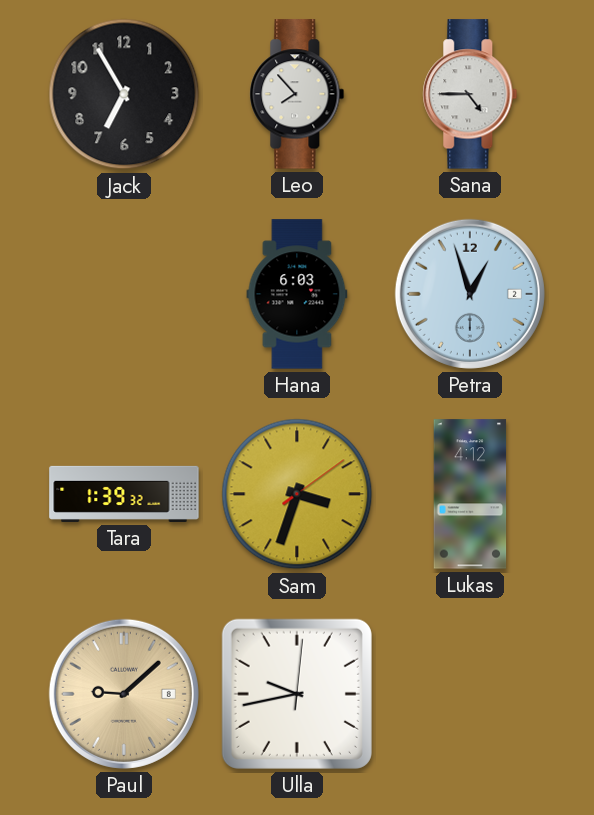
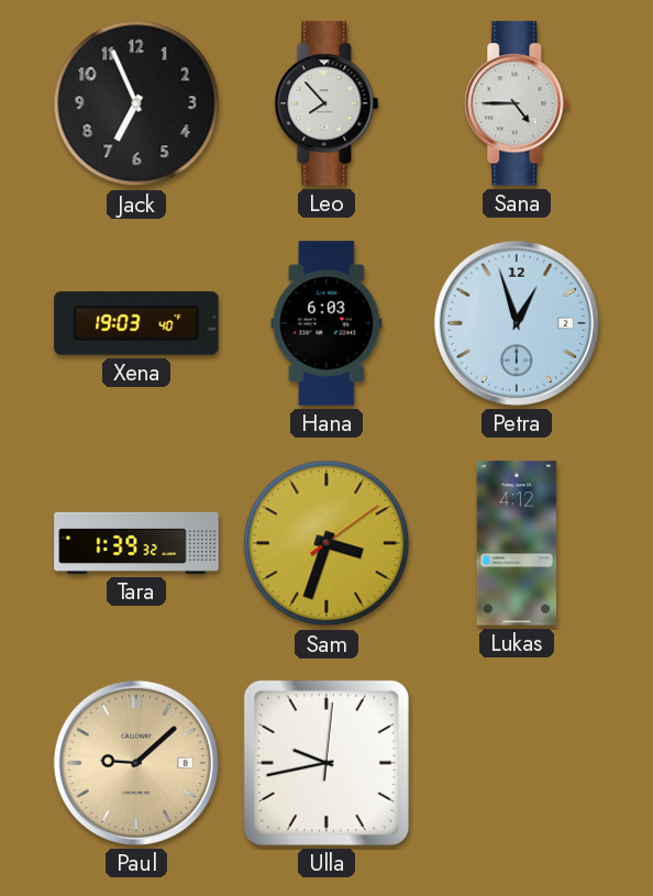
Jack: 6:55 -> 6:56 (136, 103)
Xena: none -> 19:03 (136, 323)
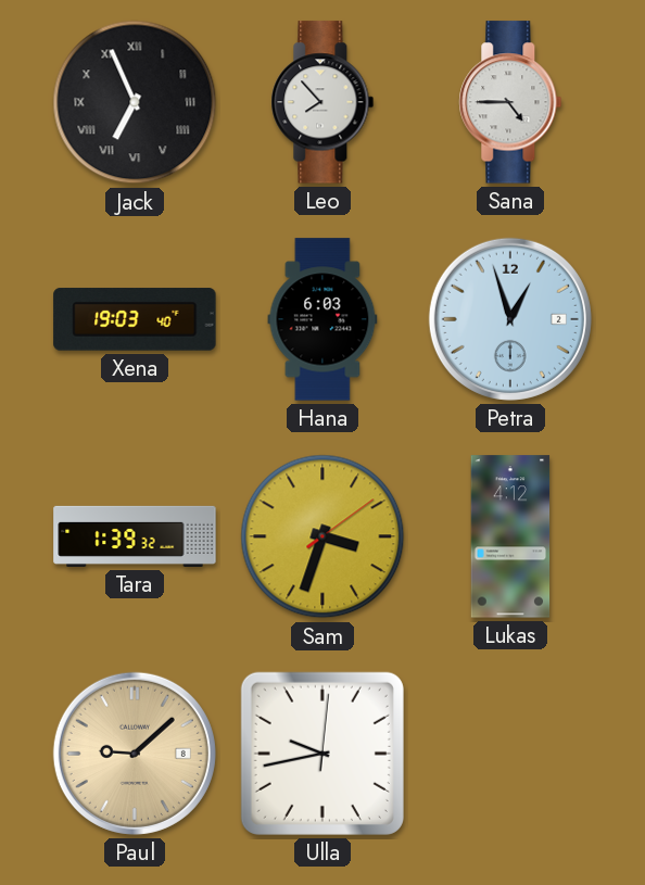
Jack numerals: Arabic -> Roman (135, 102)
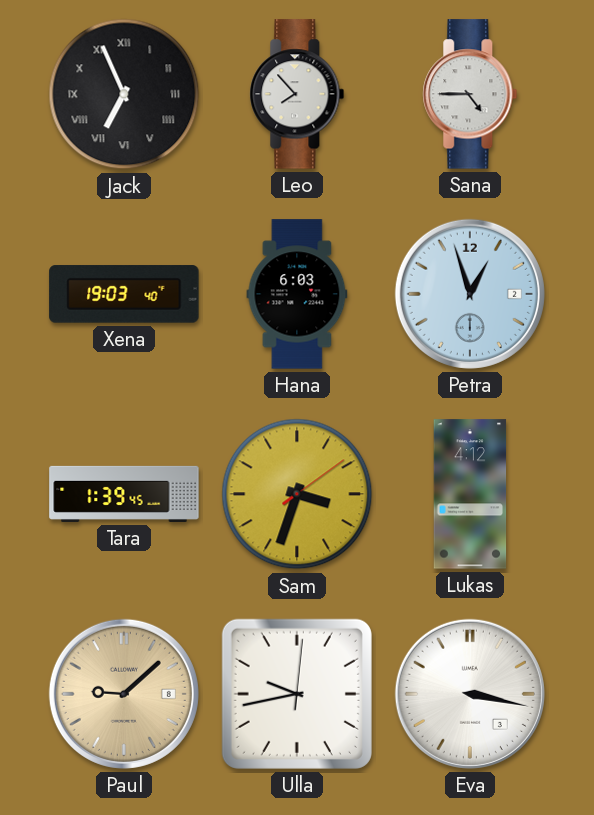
Tara: 1:39:32 -> 1:39:45 (124, 494)
Eva: none -> 3:17 (470, 694)
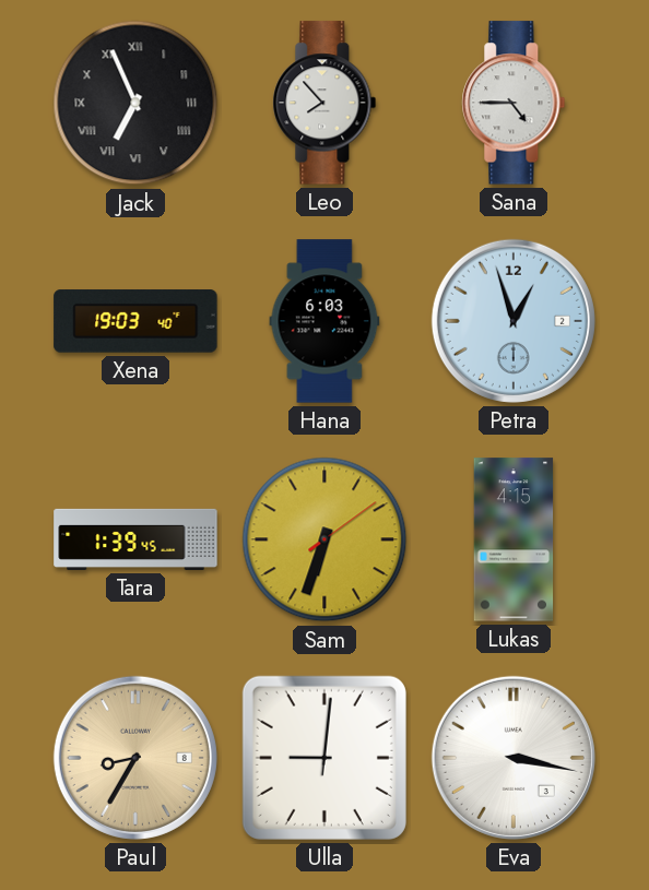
Sam: 3:33 -> 6:33 (324, 539)
Lukas: 4:12 -> 4:15 (514, 539)
Paul: 9:08 -> 8:35 (135, 758)
Ulla: 9:43 -> 9:01 (324, 758)
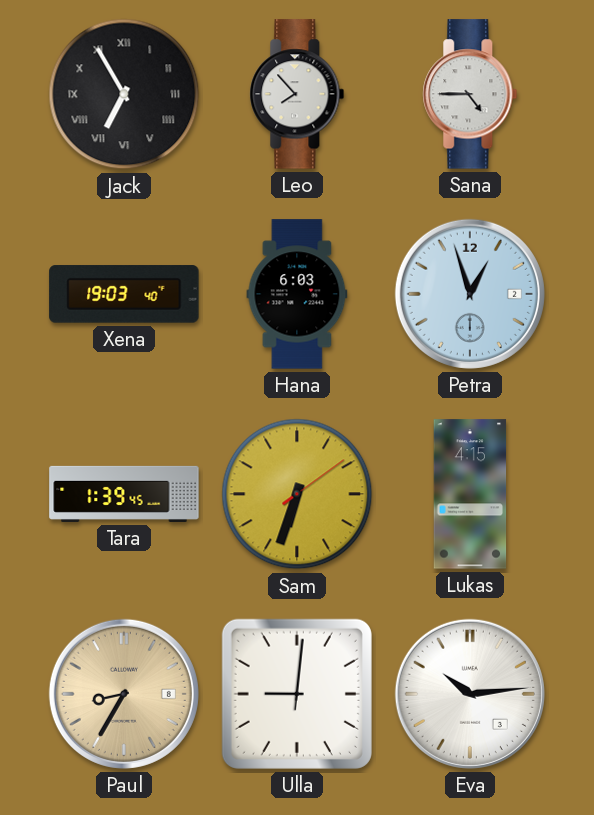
Jack: 6:56 -> 6:55 (124, 94)
Eva: 3:17 -> 10:14 (470, 694)
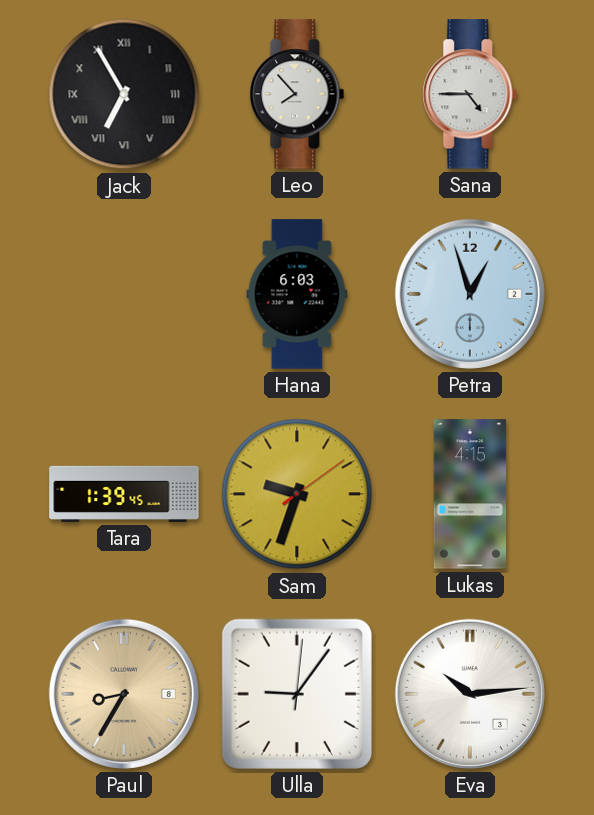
Xena: 19:03 -> none (124, 294)
Sam: 6:33 -> 9:33 (297, 494)
Ulla: 9:01 -> 9:06 (297, 694)
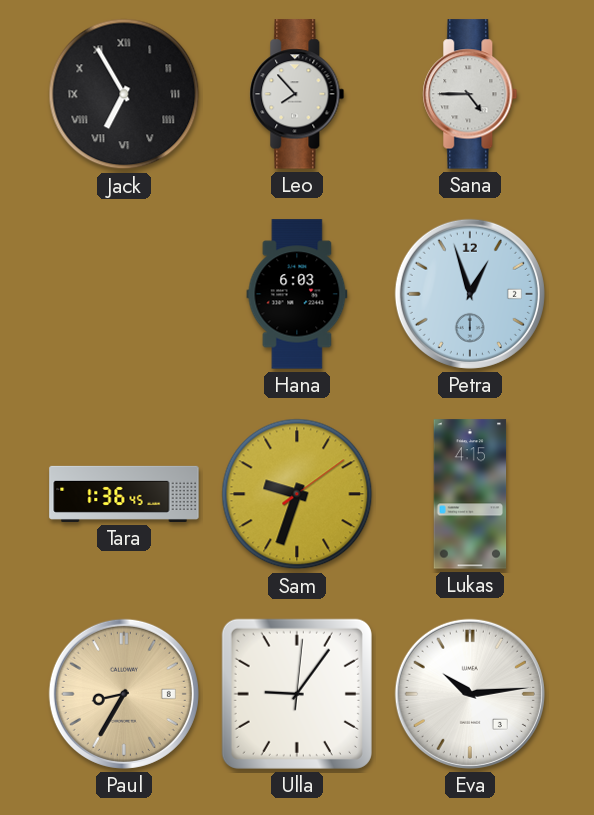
Tara: 1:39 -> 1:36 (124, 494)
